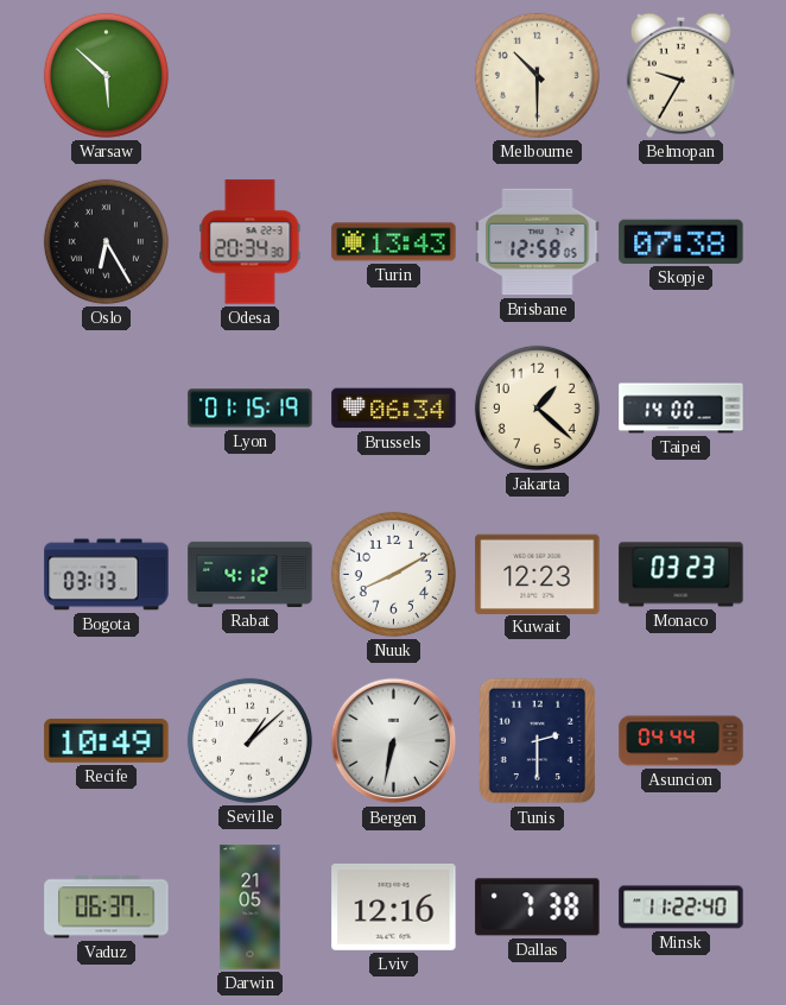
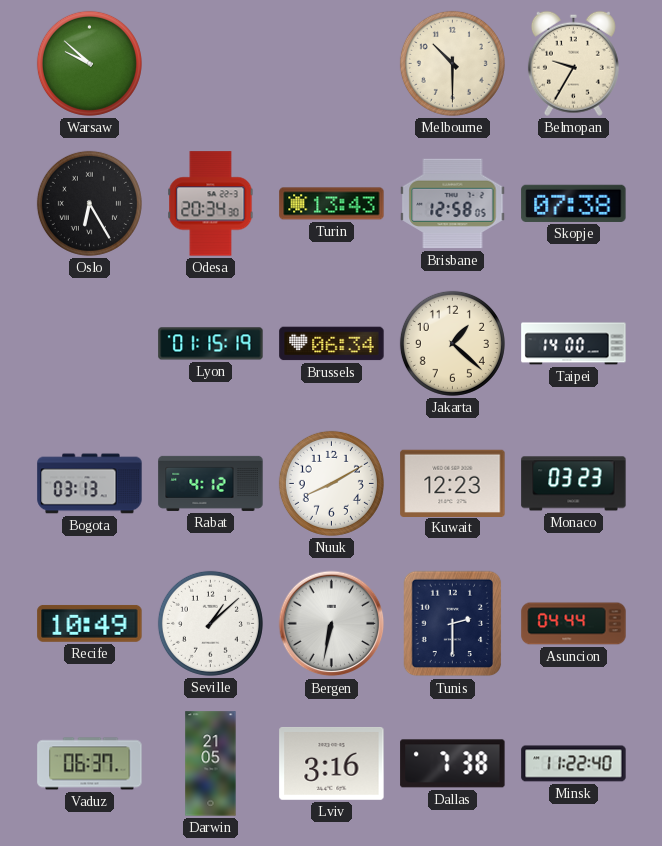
Warsaw: 5:52 -> 9:52 (89, 63)
Lviv: 12:16 -> 3:16 (332, 763)
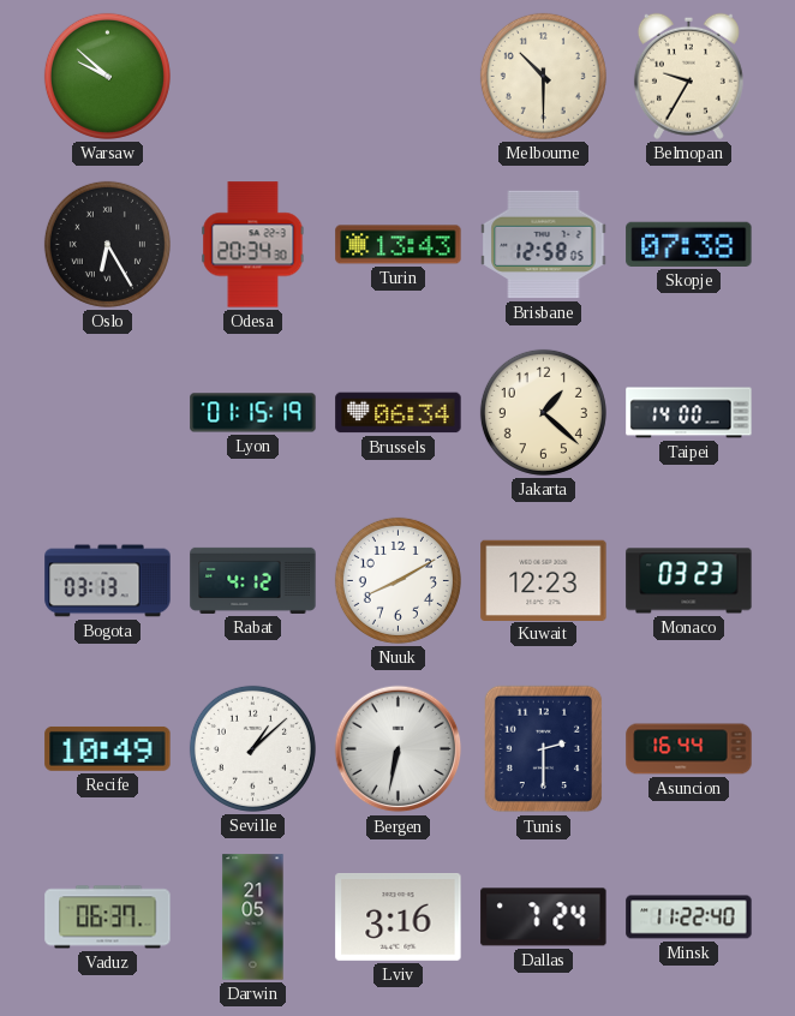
Asuncion: 04:44 -> 16:44 (689, 749)
Dallas: 7:38 -> 7:24 (544, 918)
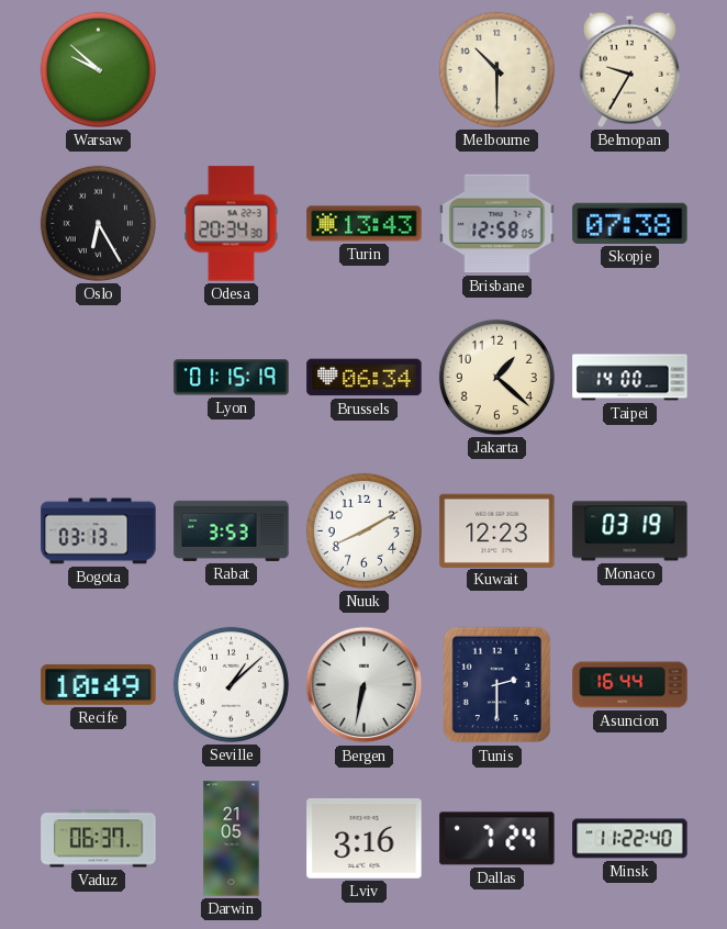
Rabat: 4:12 -> 3:53 (232, 530)
Monaco: 03:23 -> 03:19 (630, 531)
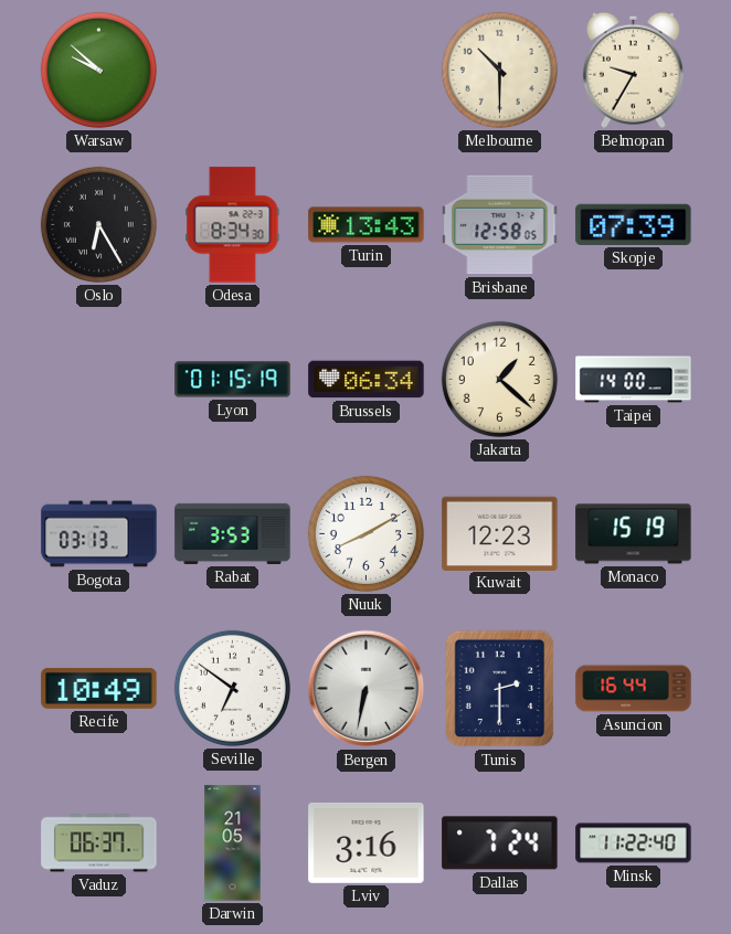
Odesa: 20:34 -> 8:34 (233, 225)
Skopje: 07:38 -> 07:39 (634, 224)
Monaco: 03:19 -> 15:19 (634, 534)
Seville: 1:08 -> 6:51 (232, 688)
